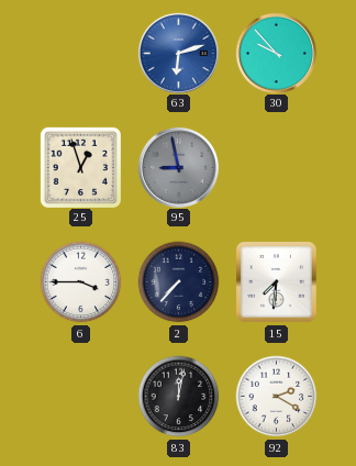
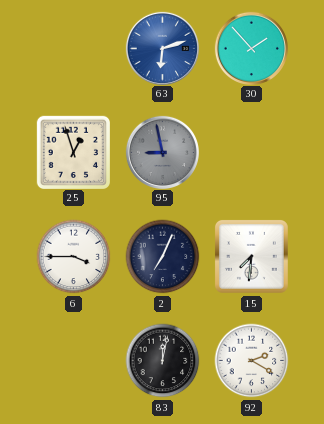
30: 9:53 -> 1:53 (251, 48)
2: 7:37 -> 7:04 (163, 257)
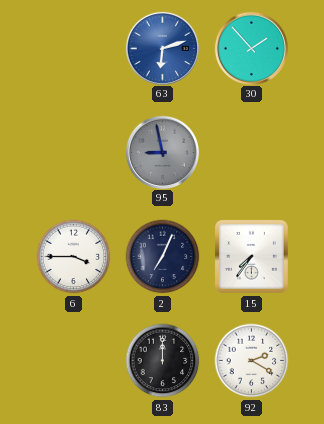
25: 12:57 -> none (73, 152)
15: 7:31 -> 7:36 (251, 256)
83: 12:02 -> 12:00 (163, 361)
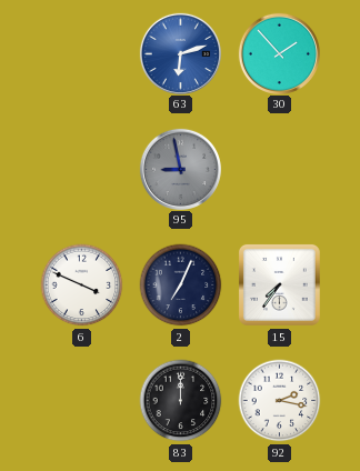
6: 3:45 -> 3:49 (82, 285)
92: 2:20 -> 2:17 (280, 401)
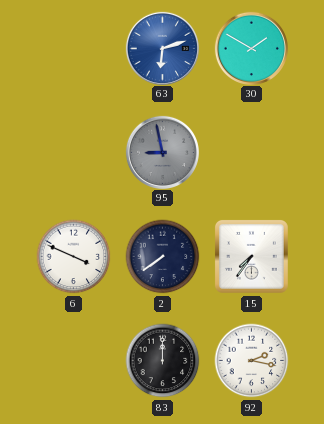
30: 1:53 -> 1:50 (251, 48)
2: 7:04 -> 7:39 (163, 257)
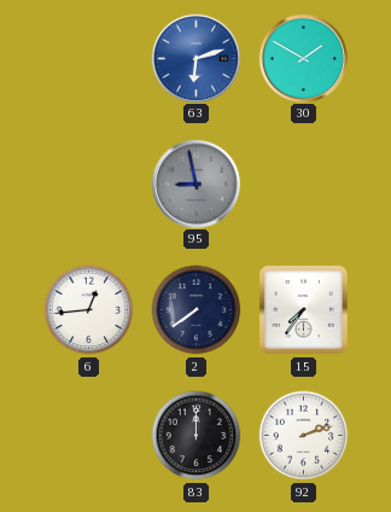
6: 3:49 -> 12:44 (89, 310)
92: 2:17 -> 2:12 (304, 436)
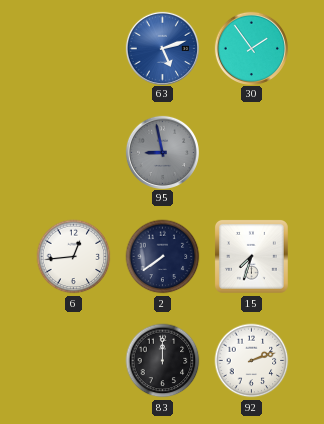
63: 6:12 -> 5:12 (162, 48)
30: 1:50 -> 1:54 (251, 48)
15: 7:36 -> 7:33 (251, 256)
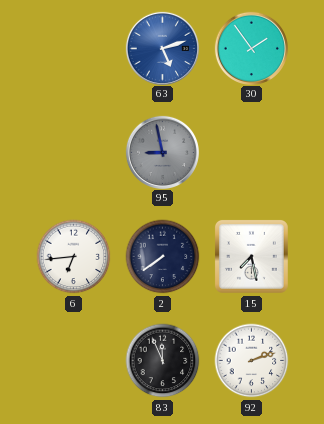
6: 12:44 -> 6:44 (74, 257)
15: 7:33 -> 7:28 (251, 256)
83: 12:00 -> 11:56 (163, 361)
